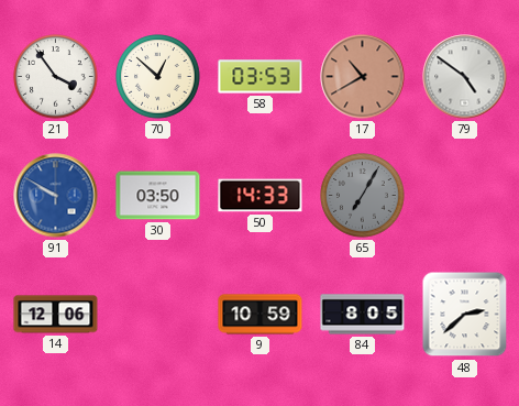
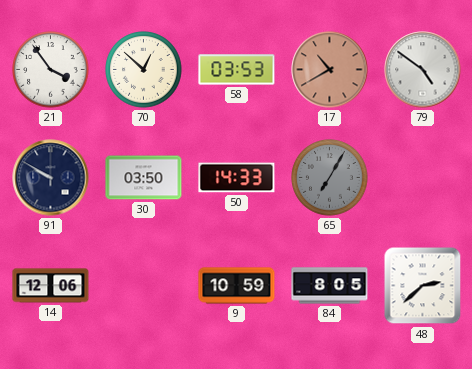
91 dial: blue -> navy (51, 178)
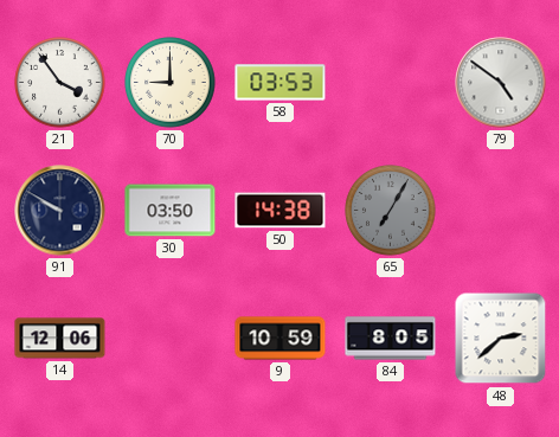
70: 12:52 -> 9:00 (171, 83)
17: 10:40 -> none (330, 70)
50: 14:33 -> 14:38 (281, 211)
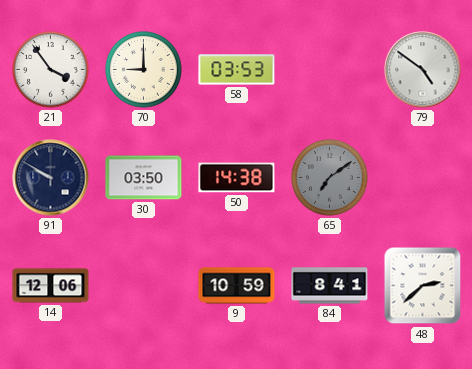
65: 7:05 -> 7:09 (330, 178)
84: 8:05 -> 8:41 (330, 286)
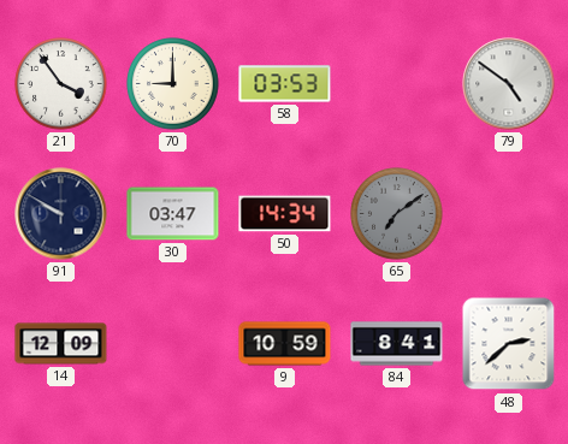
30: 03:50 -> 03:47 (173, 214)
50: 14:38 -> 14:34 (285, 214)
14: 12:06 -> 12:09 (61, 344)
